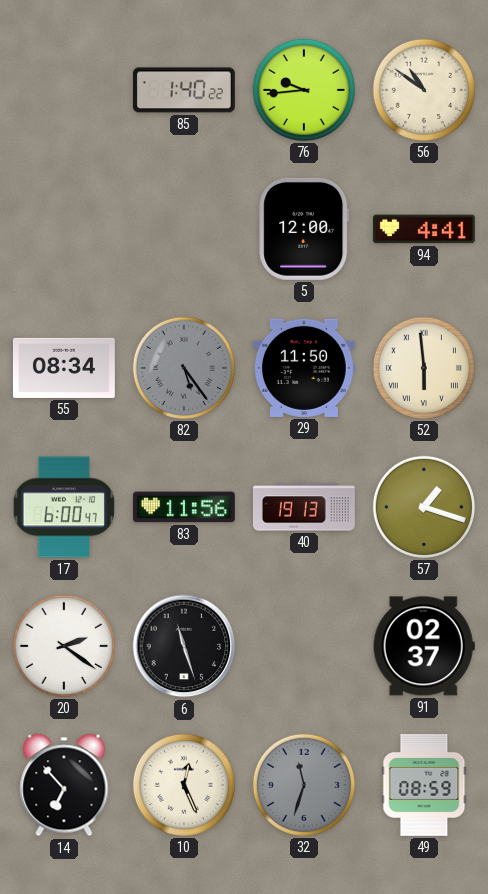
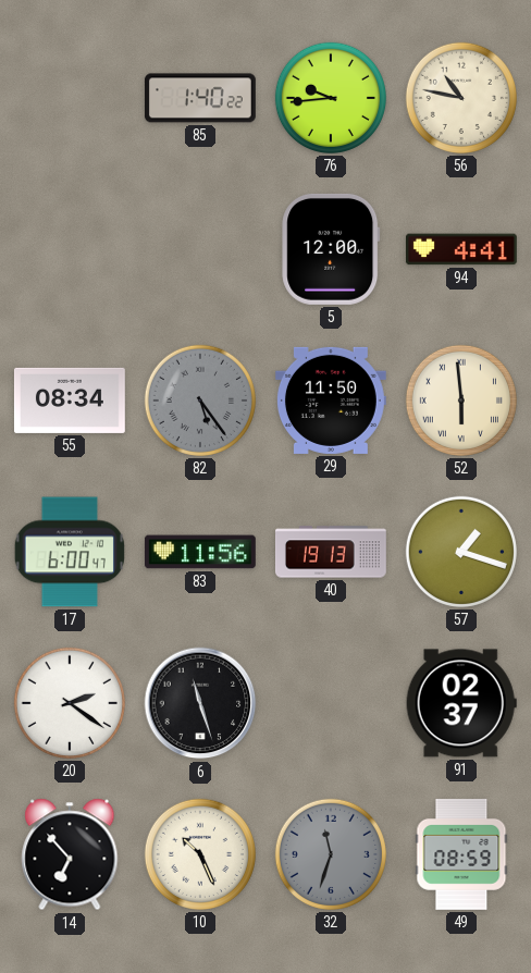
56: 10:51 -> 10:47 (461, 98)
10: 12:26 -> 10:26 (200, 854)
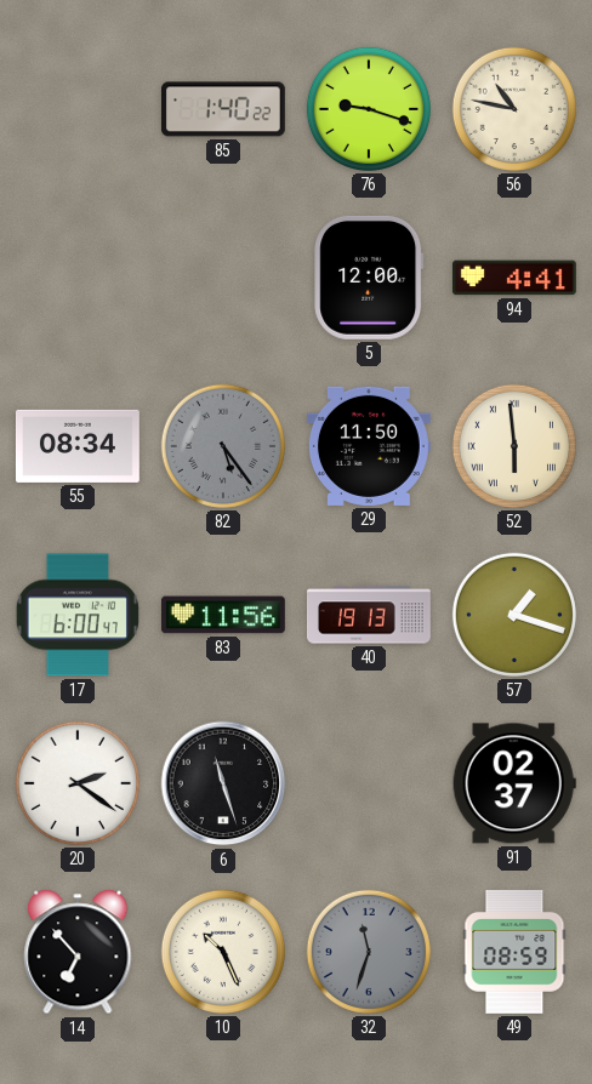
76: 9:44 -> 9:18 (369, 109)
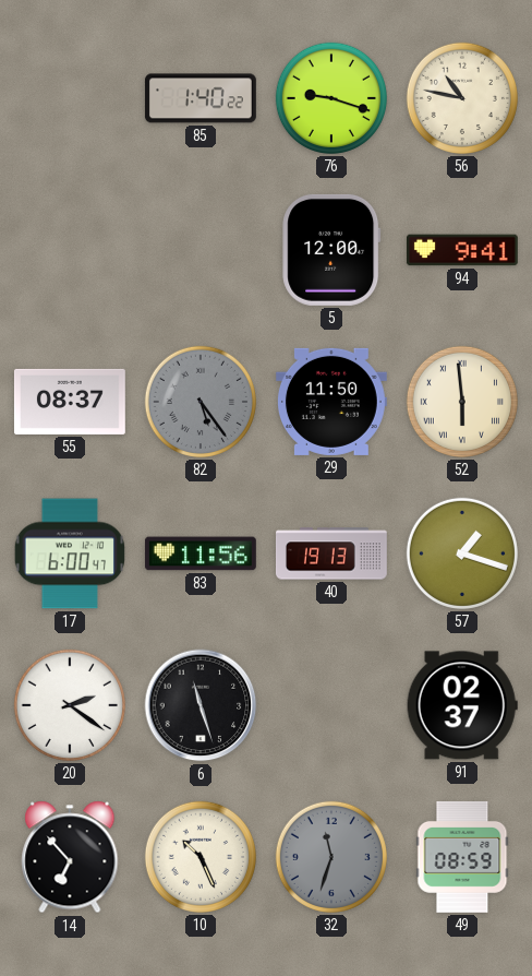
94: 4:41 -> 9:41 (462, 250)
55: 08:34 -> 08:37 (70, 402)
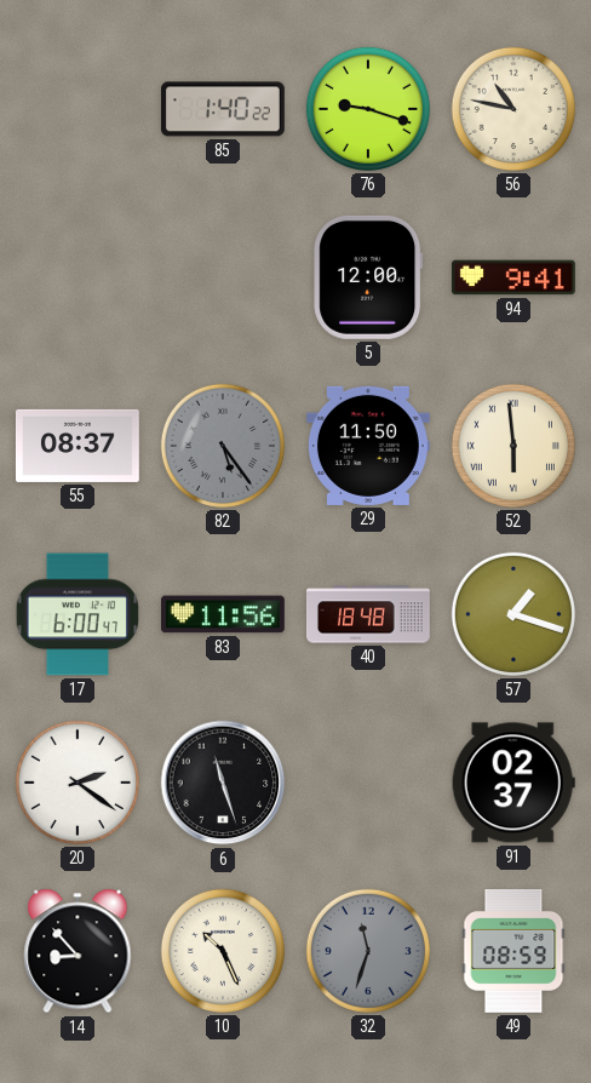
40: 19:13 -> 18:48 (369, 614)
14: 6:53 -> 8:53 (78, 951)
